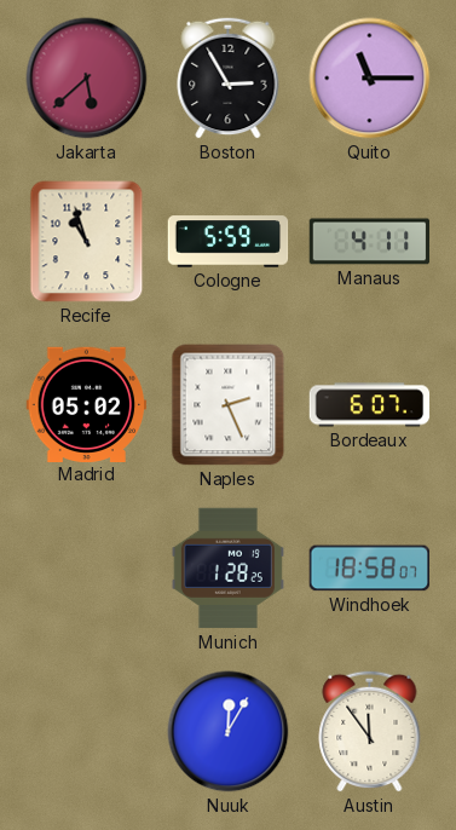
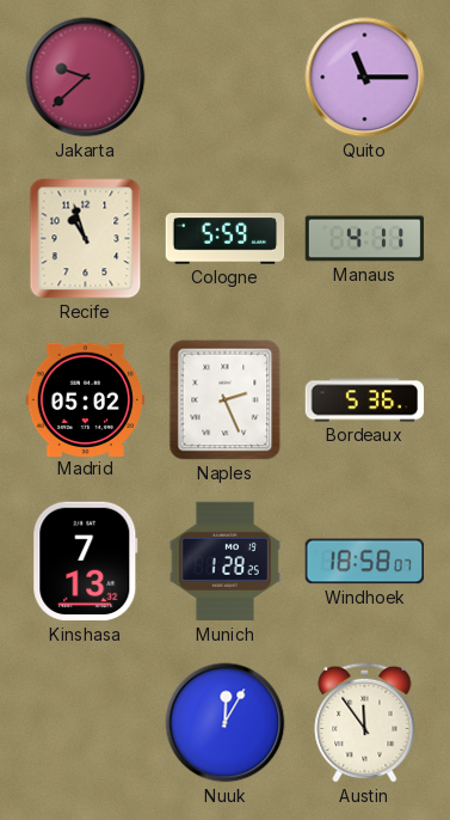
Jakarta: 5:38 -> 9:38 (86, 78)
Boston: 2:55 -> none (229, 77)
Bordeaux: 6:07 -> 5:36 (365, 400)
Kinshasa: none -> 7:13 (86, 562)
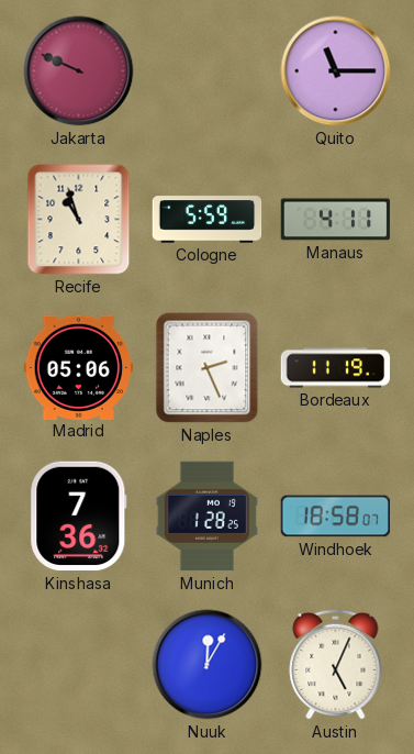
Jakarta: 9:38 -> 9:49 (79, 71)
Madrid: 05:02 -> 05:06 (79, 367)
Bordeaux: 5:36 -> 11:19 (336, 368)
Kinshasa: 7:13 -> 7:36 (79, 517)
Austin: 11:54 -> 5:04 (336, 664)
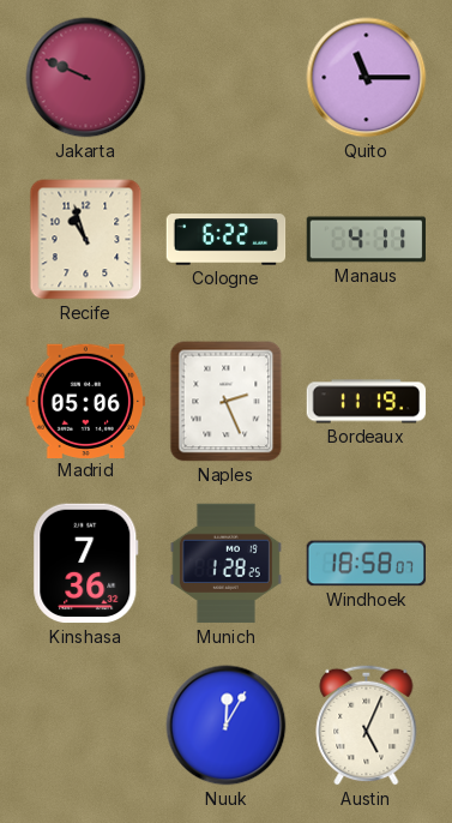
Cologne: 5:59 -> 6:22 (227, 240)
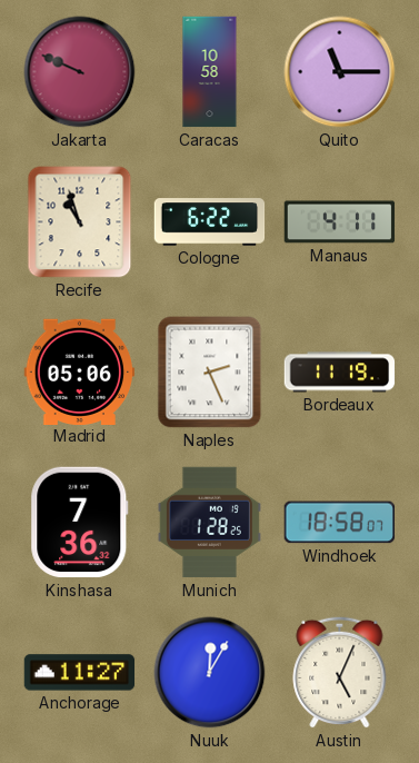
Caracas: none -> 10:58 (210, 72)
Anchorage: none -> 11:27 (80, 673)
